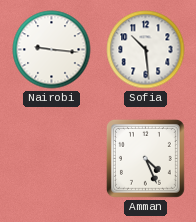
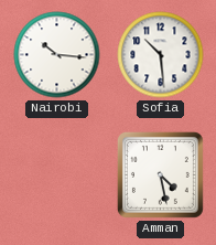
Nairobi: 9:16 -> 10:16 (57, 55)
Amman: 4:26 -> 4:28 (160, 174)
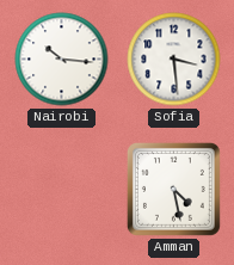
Sofia: 10:29 -> 3:29 (174, 60)
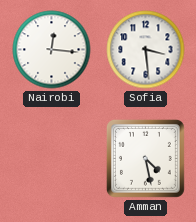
Nairobi: 10:16 -> 12:16 (52, 50)
